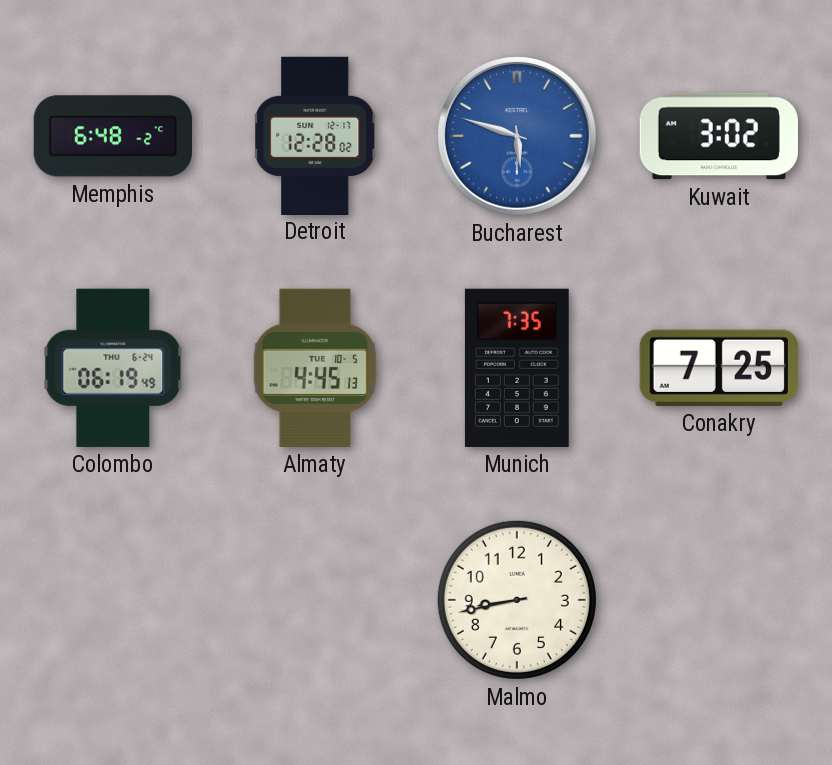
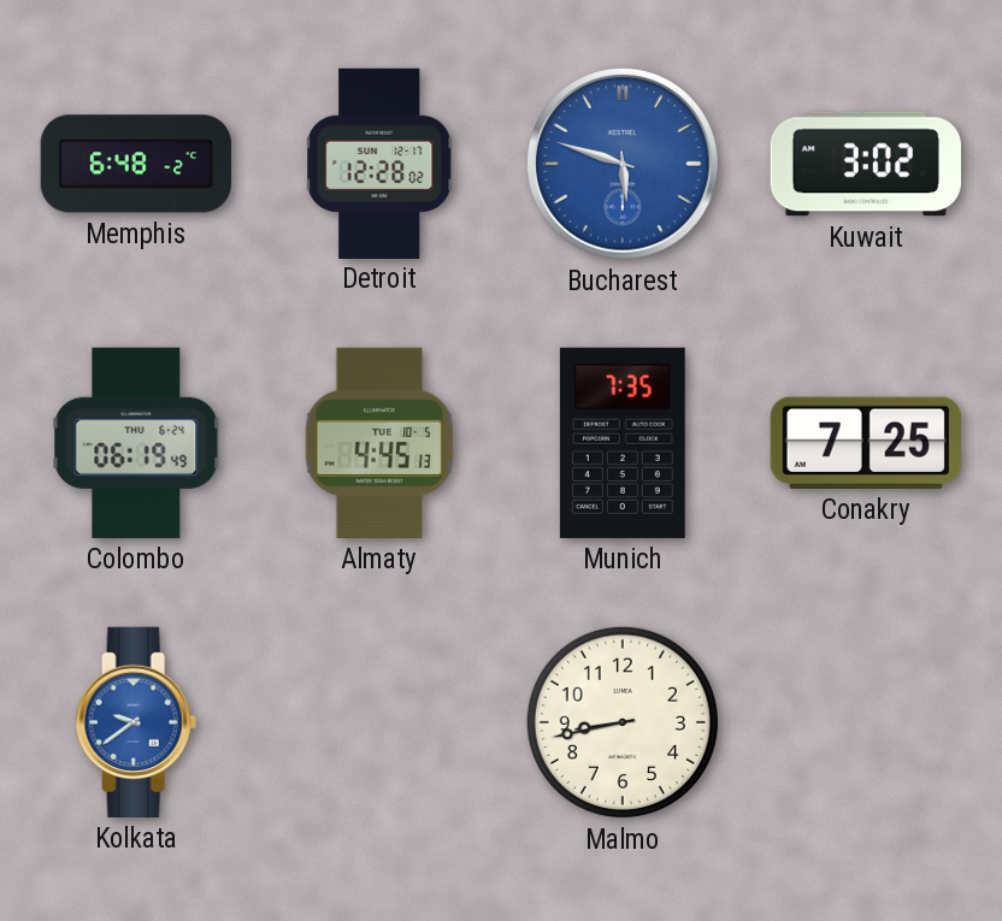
Kolkata: none -> 9:39 (136, 722)
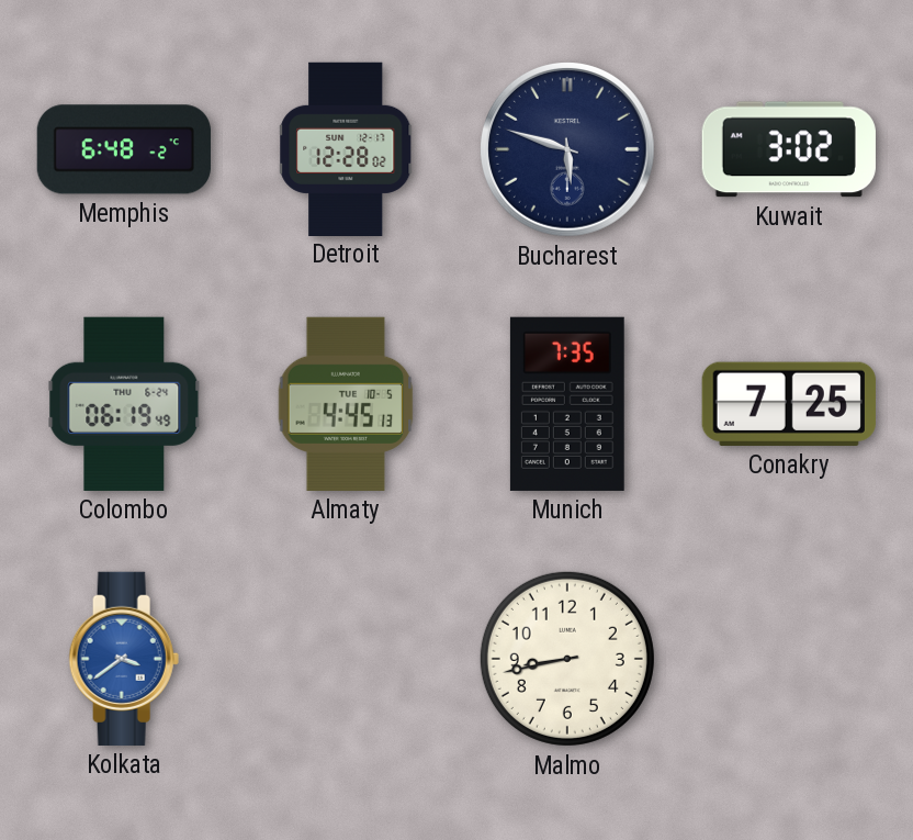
Bucharest dial: blue -> navy (568, 150)
Kolkata: 9:39 -> 3:39 (124, 659)
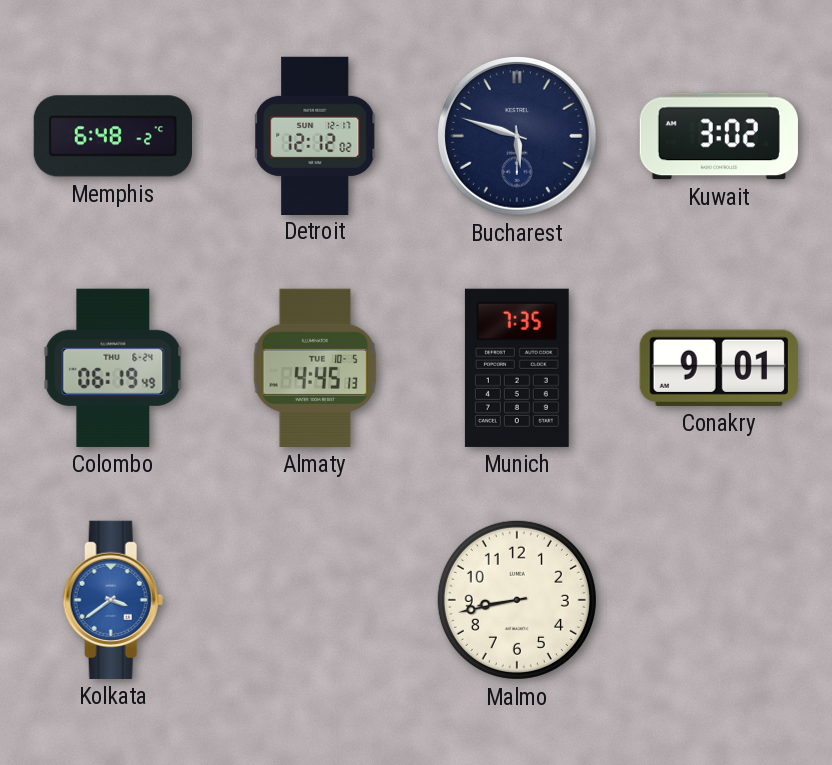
Detroit: 12:28 -> 12:12 (316, 135)
Conakry: 7:25 -> 9:01 (719, 368)
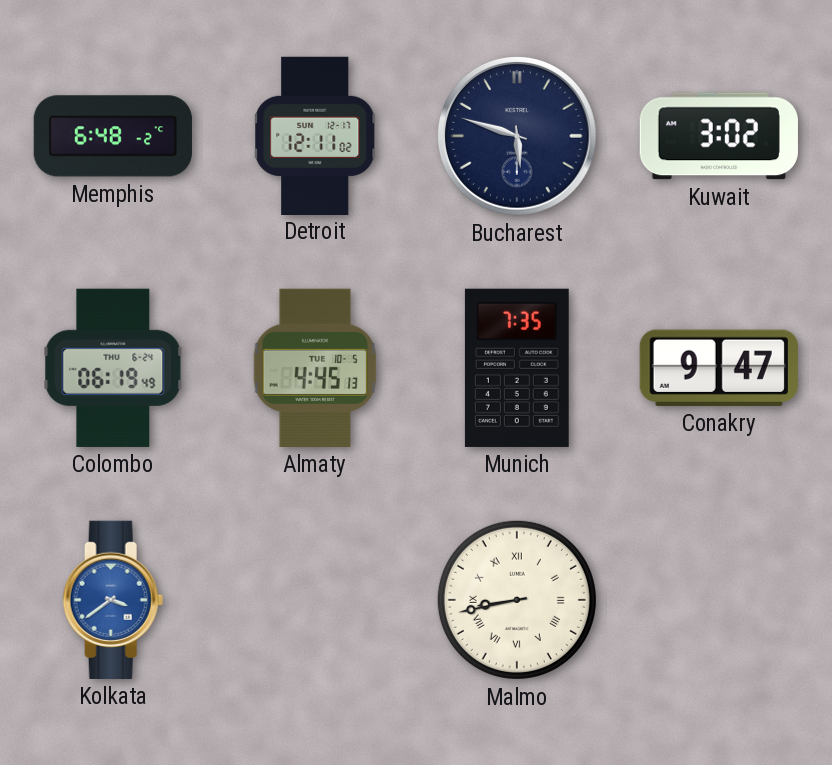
Detroit: 12:12 -> 12:11 (316, 135)
Conakry: 9:01 -> 9:47 (719, 368)
Malmo numerals: Arabic -> Roman (517, 600)
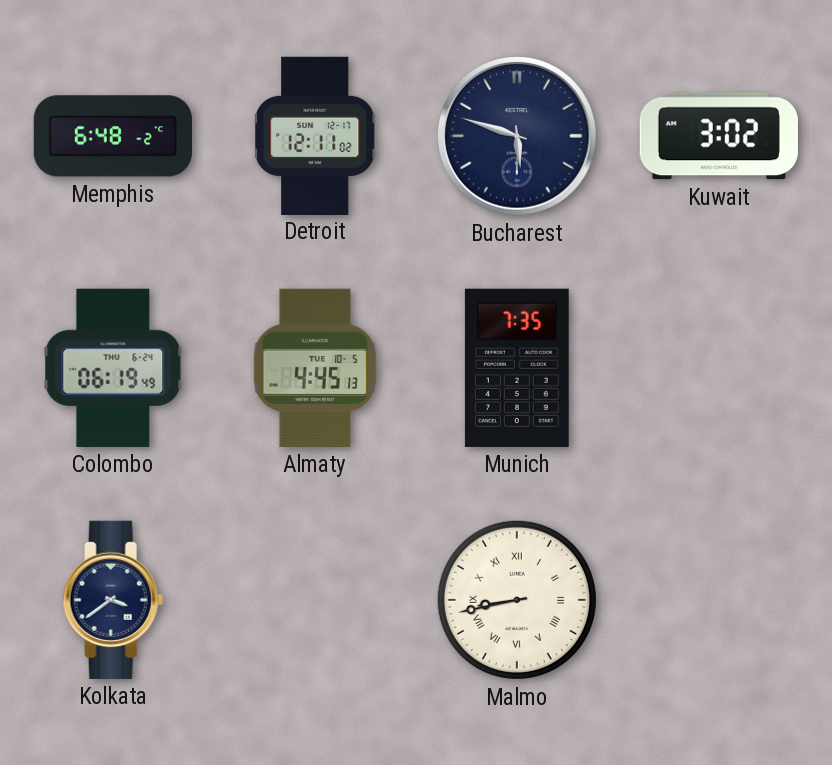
Conakry: 9:47 -> none (719, 368)
Kolkata dial: blue -> navy (113, 600)
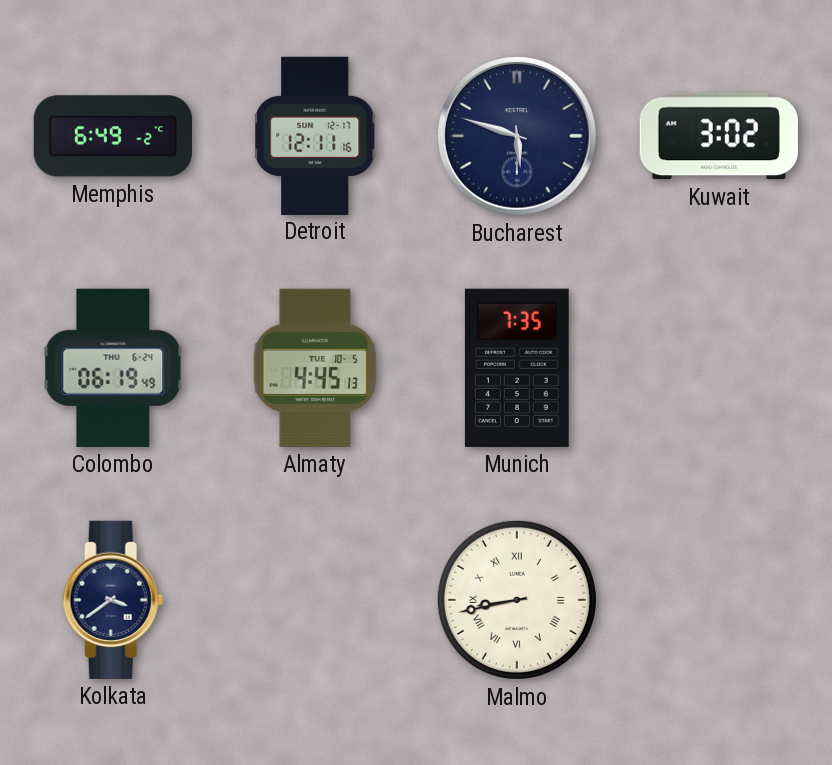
Memphis: 6:48 -> 6:49 (113, 136)
Detroit: 12:11:02 -> 12:11:16 (316, 135)
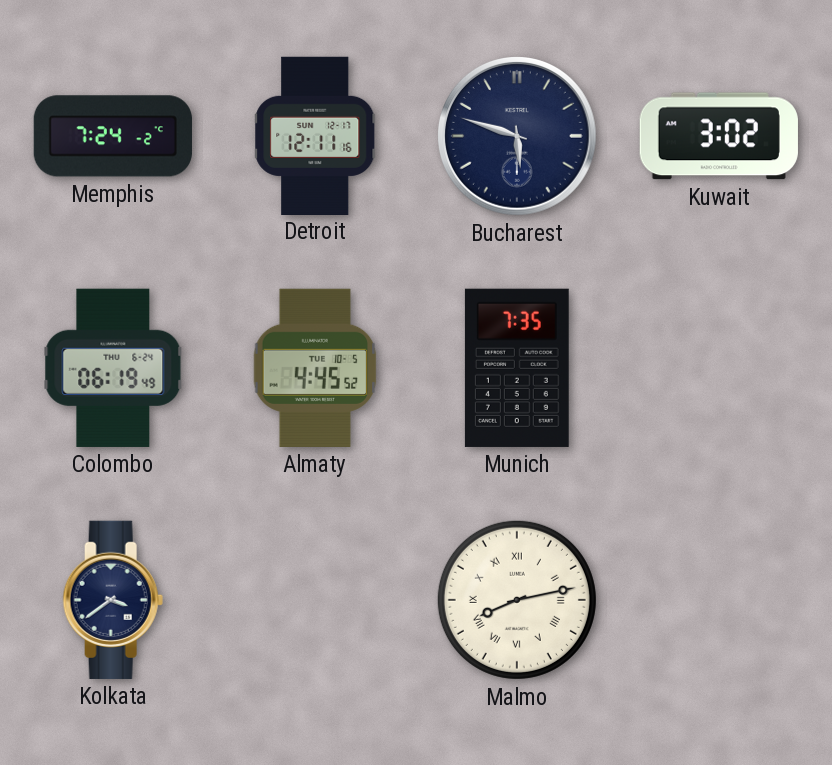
Memphis: 6:49 -> 7:24 (113, 136)
Almaty: 4:45:13 -> 4:45:52 (315, 368)
Malmo: 8:43 -> 8:13 (517, 600)
